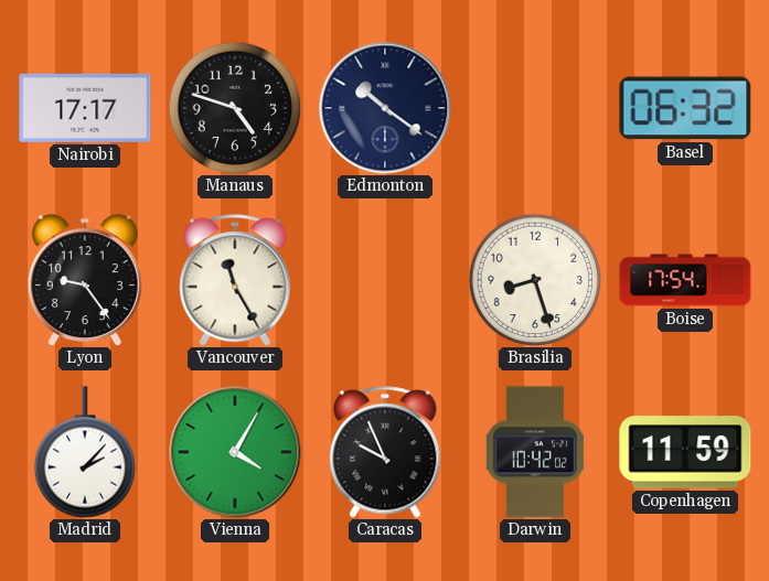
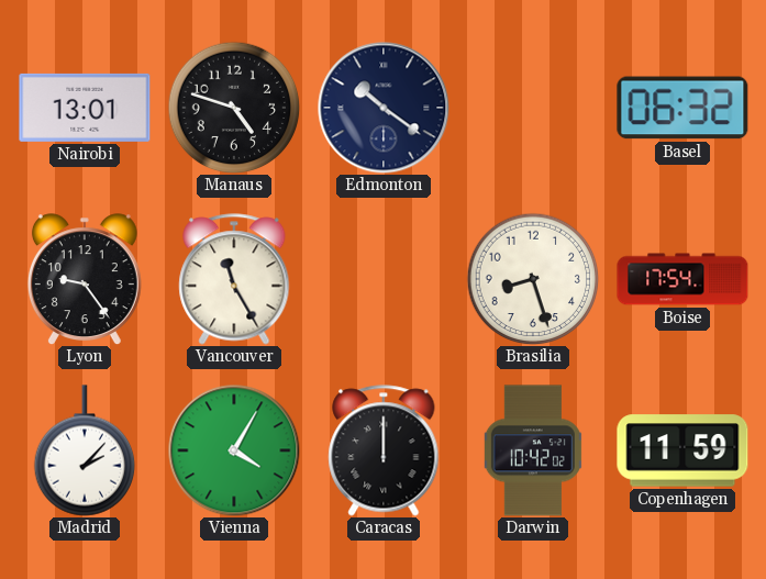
Nairobi: 17:17 -> 13:01 (85, 108)
Caracas: 9:56 -> 12:00 (384, 450)
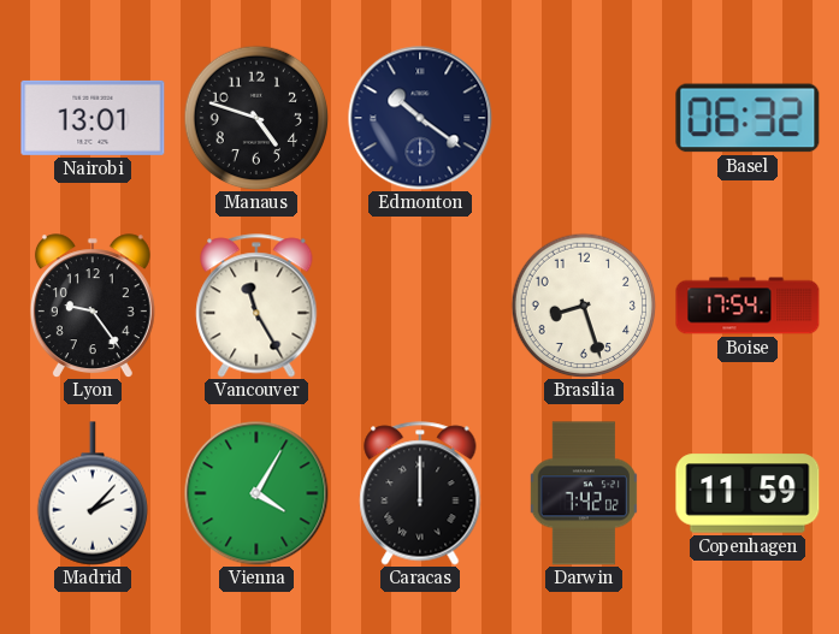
Darwin: 10:42 -> 7:42 (584, 493)
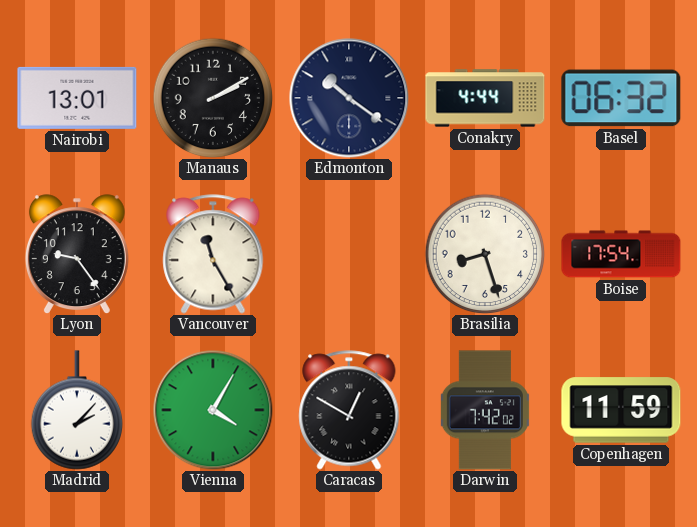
Manaus: 4:48 -> 2:10 (213, 98)
Conakry: none -> 4:44 (485, 98)
Caracas: 12:00 -> 12:50 (349, 410)
